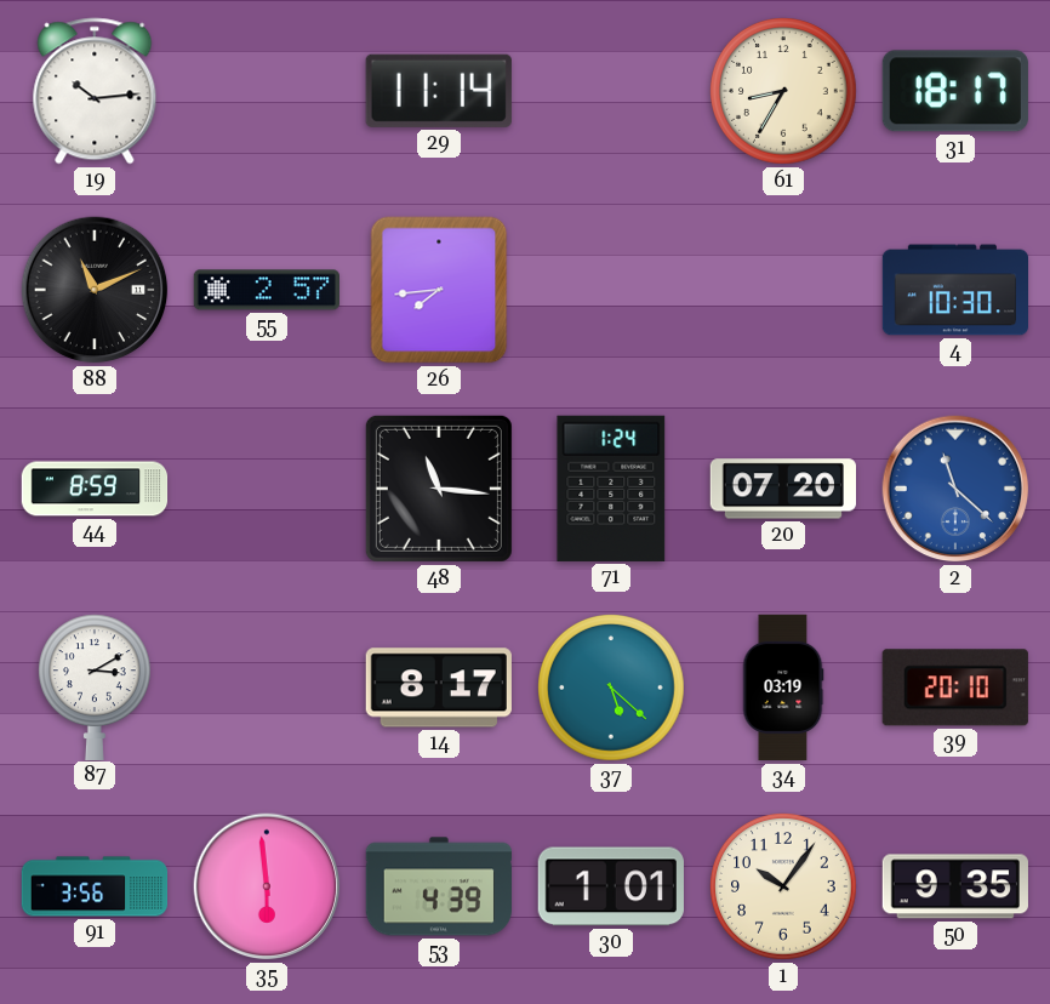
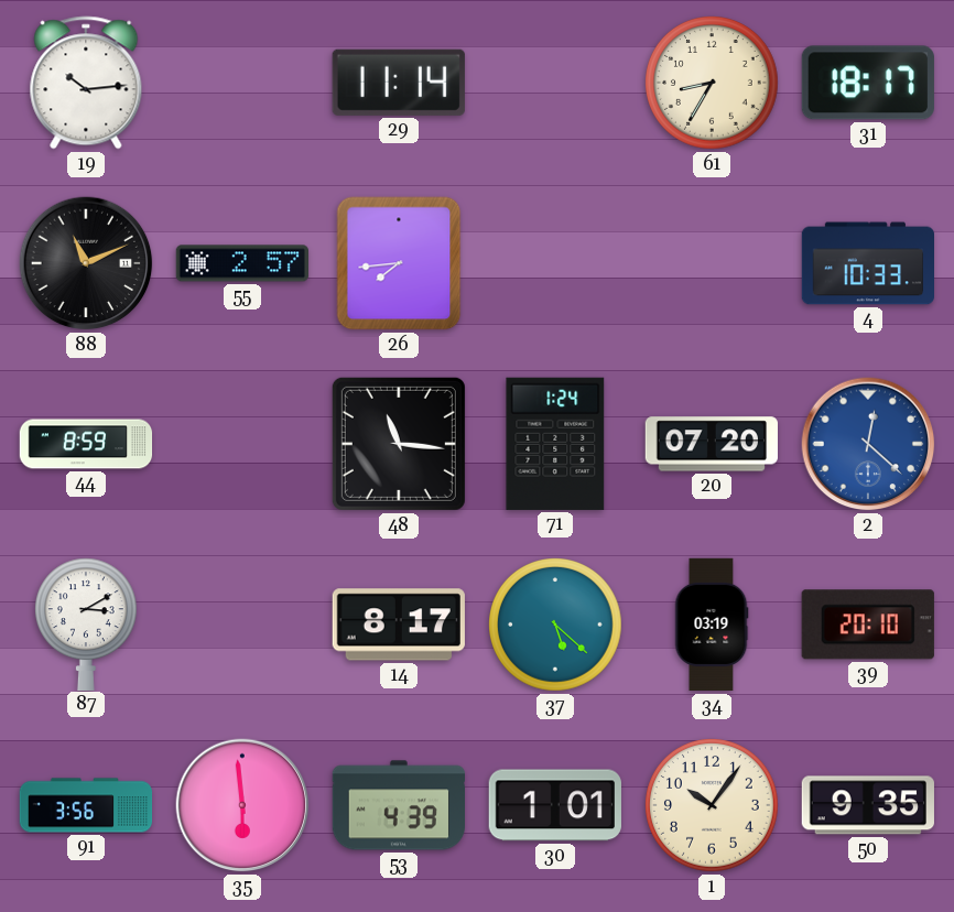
4: 10:30 -> 10:33 (868, 263)
2: 11:22 -> 12:22 (868, 444)
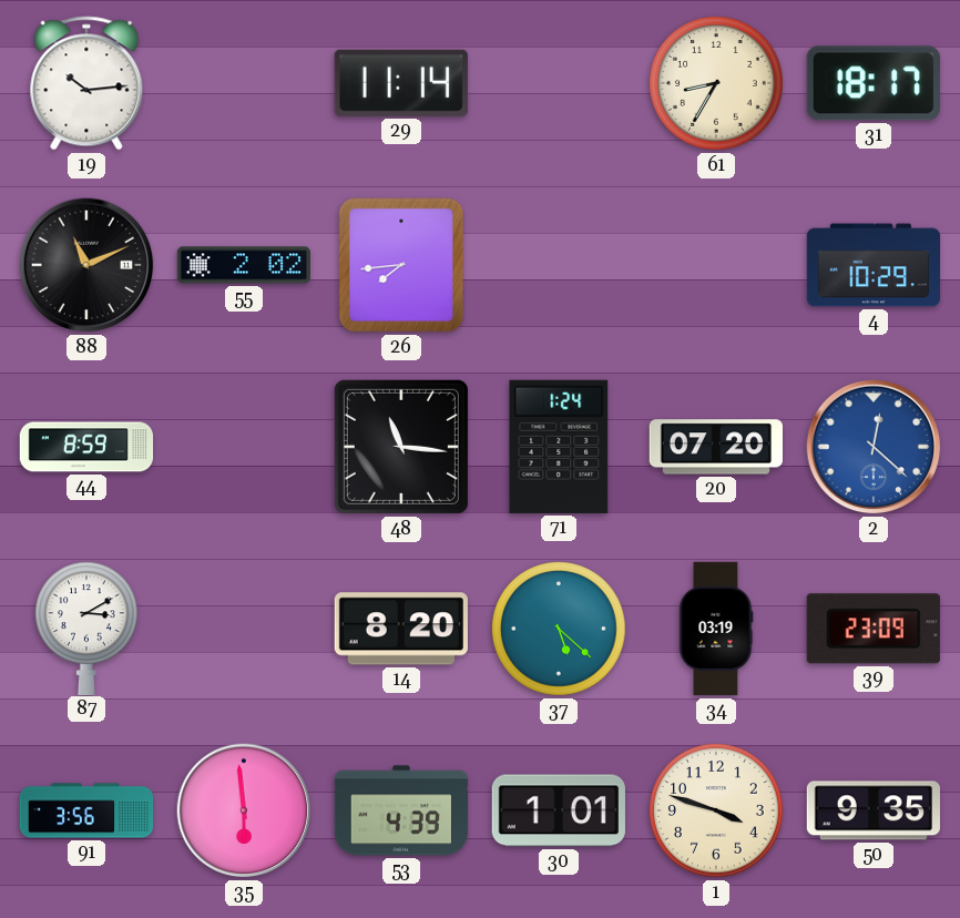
55: 2:57 -> 2:02 (243, 265)
4: 10:33 -> 10:29 (874, 265)
14: 8:17 -> 8:20 (401, 629)
39: 20:10 -> 23:09 (874, 629)
1: 10:06 -> 3:48 (717, 812)
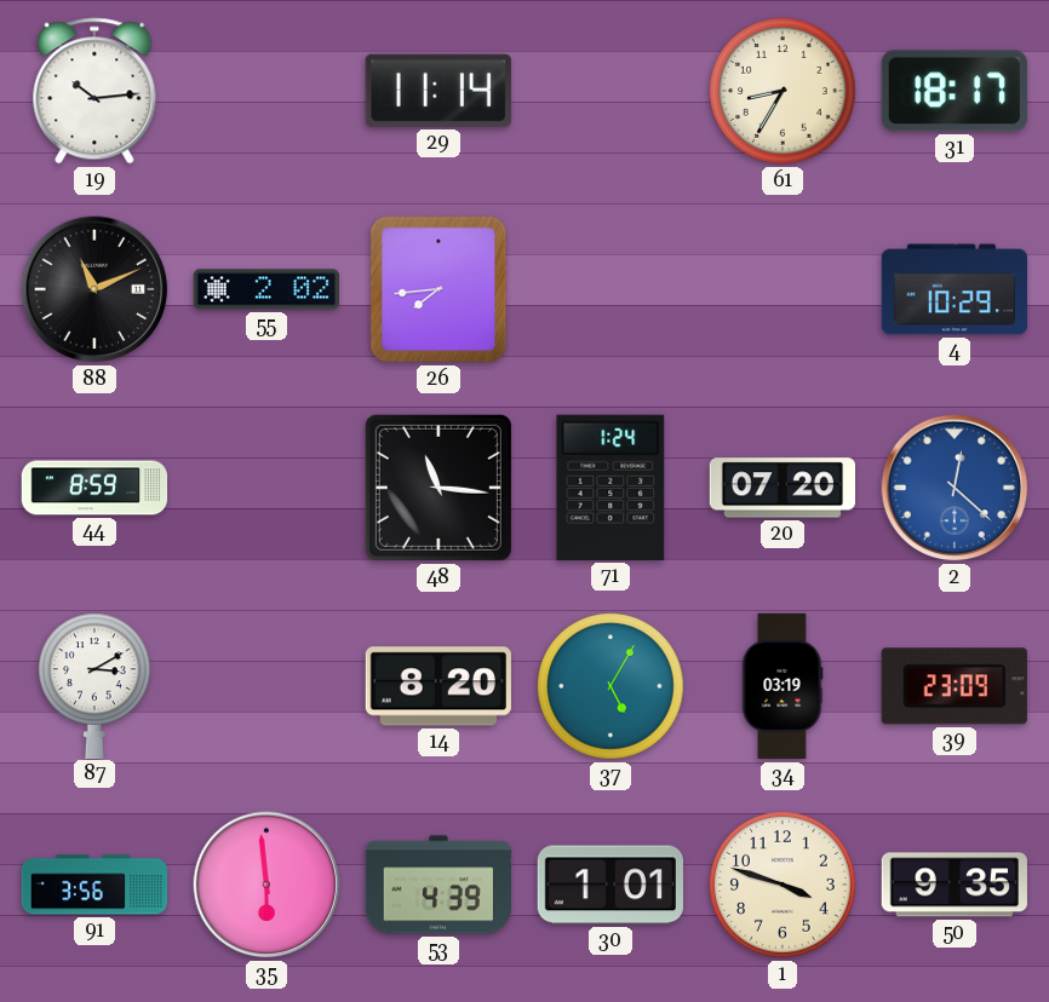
37: 5:22 -> 5:05 (612, 687)
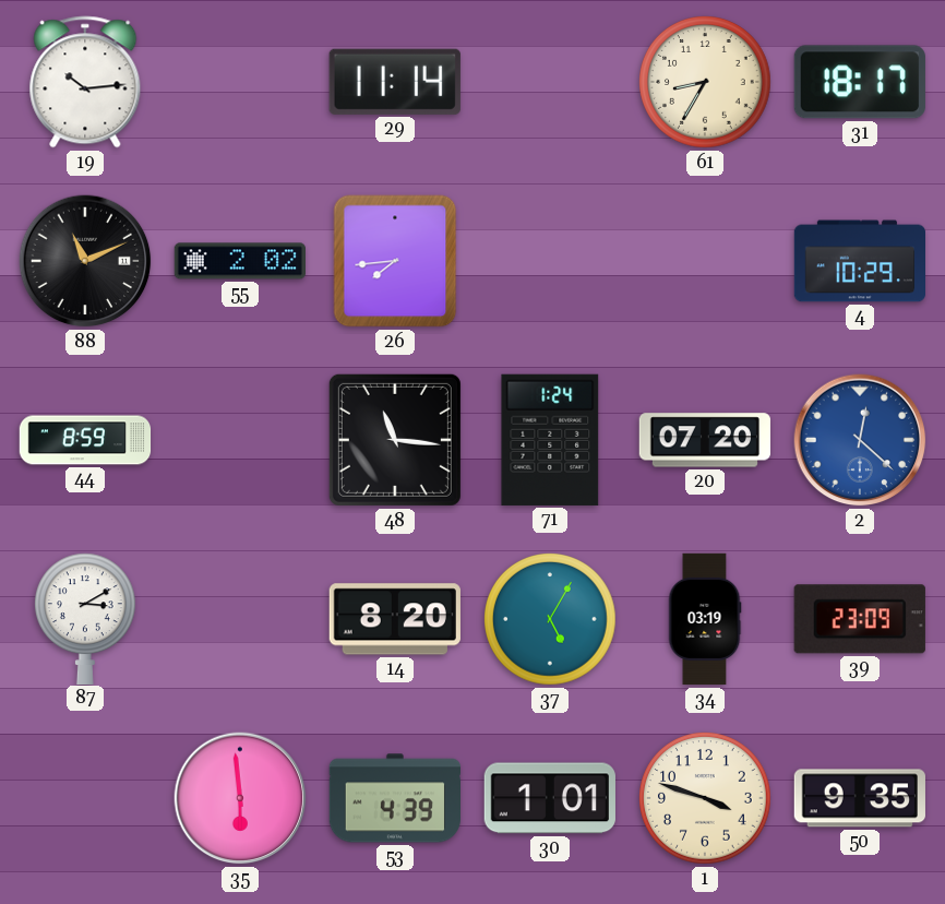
91: 3:56 -> none (94, 885)
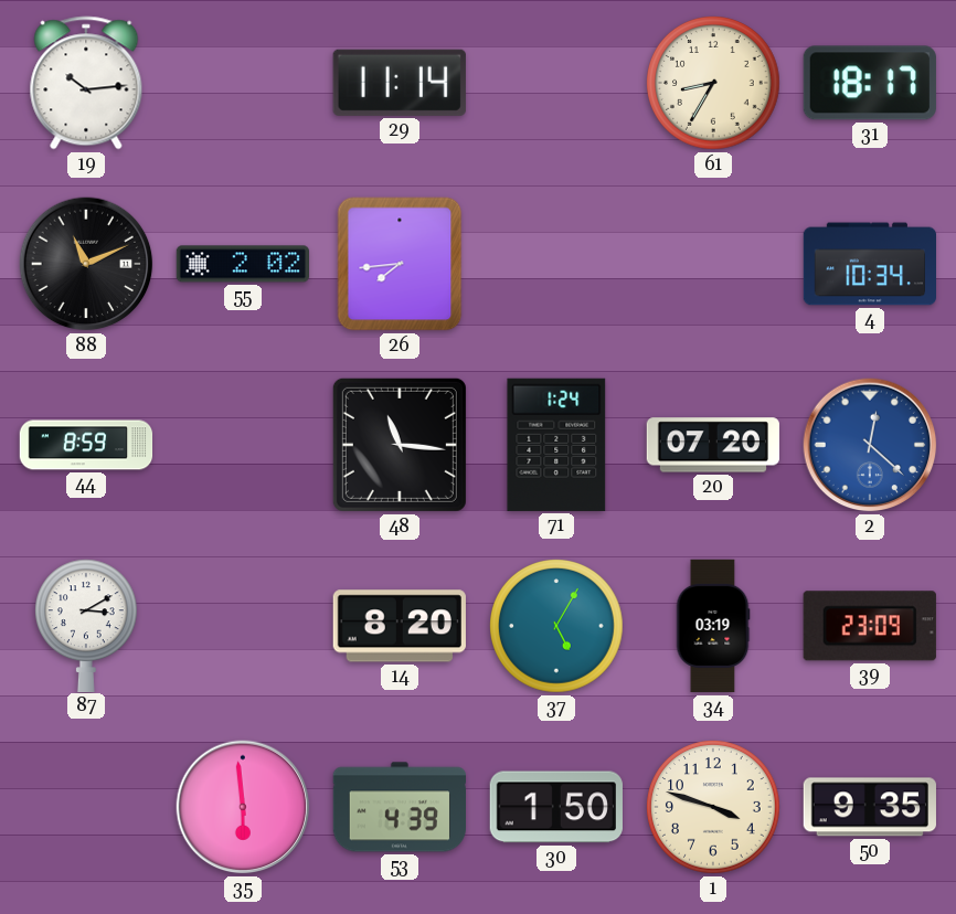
4: 10:29 -> 10:34 (870, 264)
30: 1:01 -> 1:50 (556, 807)
